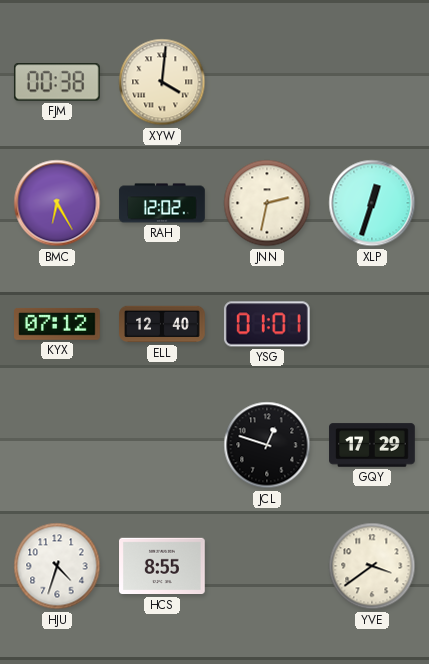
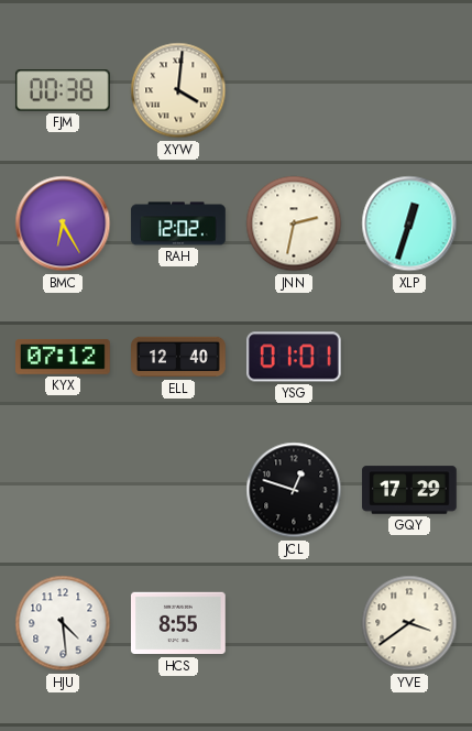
HJU: 4:33 -> 4:29 (63, 623)
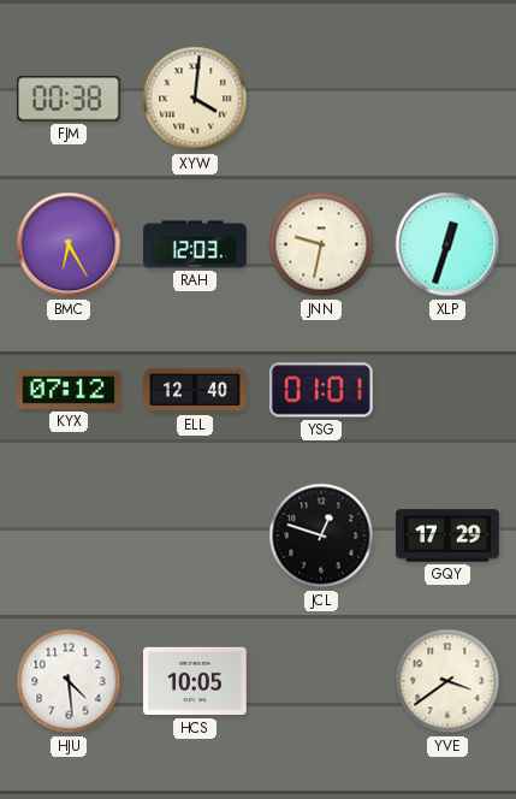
RAH: 12:02 -> 12:03 (195, 244)
JNN: 2:32 -> 9:32 (321, 244)
HCS: 8:55 -> 10:05 (196, 681)
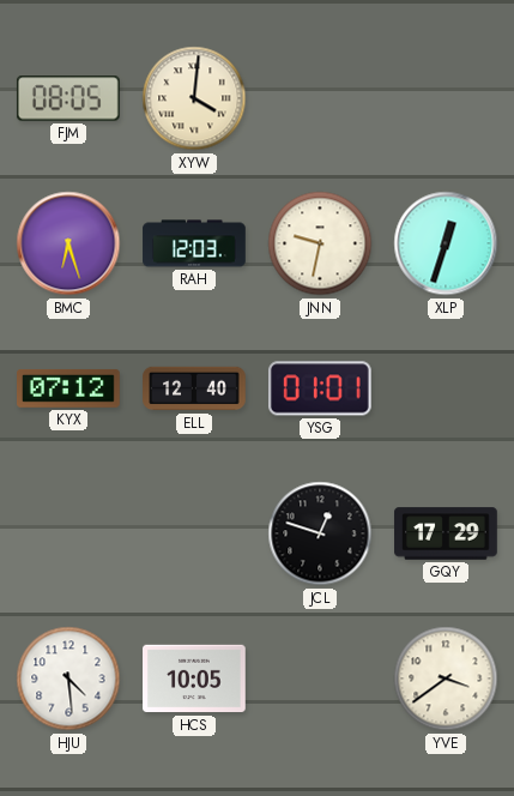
FJM: 00:38 -> 08:05 (68, 98)
BMC: 6:25 -> 6:27 (68, 243)
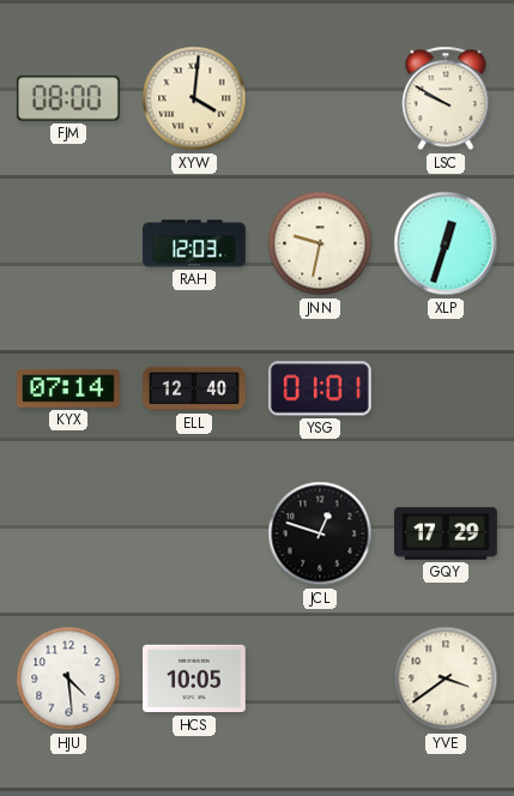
FJM: 08:05 -> 08:00 (68, 98)
LSC: none -> 9:50 (446, 98)
BMC: 6:27 -> none (68, 243)
KYX: 07:12 -> 07:14 (69, 388)
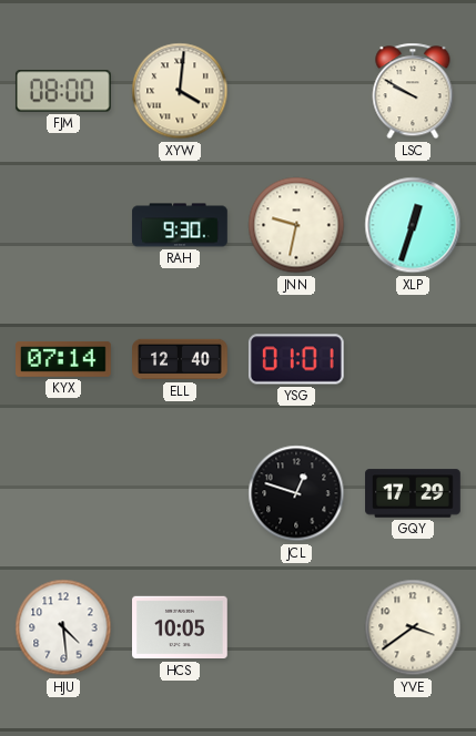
RAH: 12:03 -> 9:30 (180, 225)
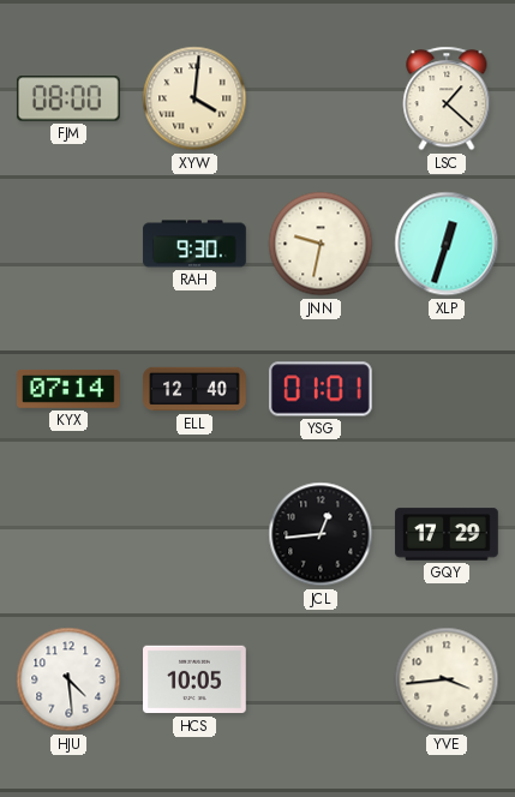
LSC: 9:50 -> 1:22 (447, 98)
JCL: 12:48 -> 12:44 (321, 534)
YVE: 3:39 -> 3:44 (447, 679)
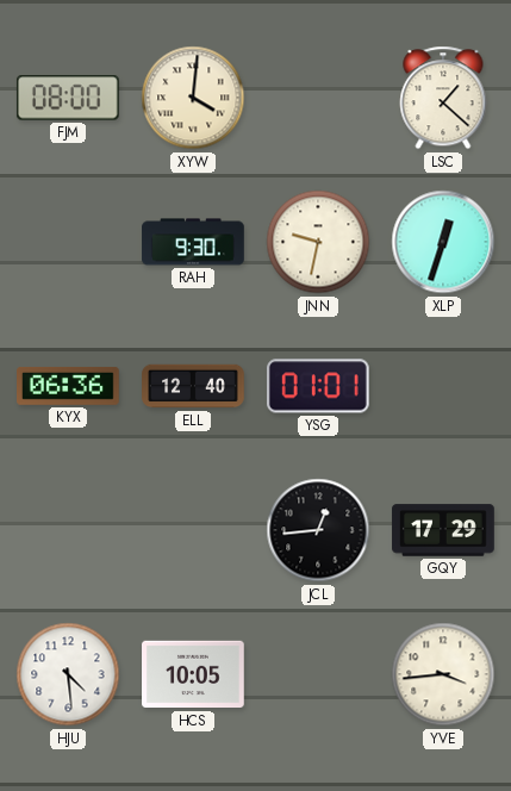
KYX: 07:14 -> 06:36 (69, 386)
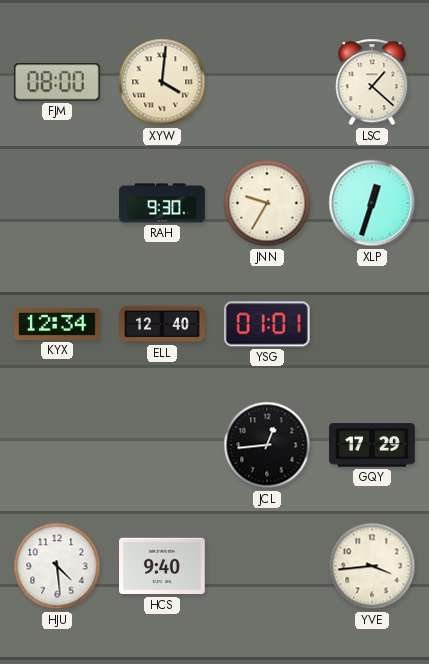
JNN: 9:32 -> 9:35 (267, 203)
KYX: 06:36 -> 12:34 (58, 324)
HCS: 10:05 -> 9:40 (163, 566)
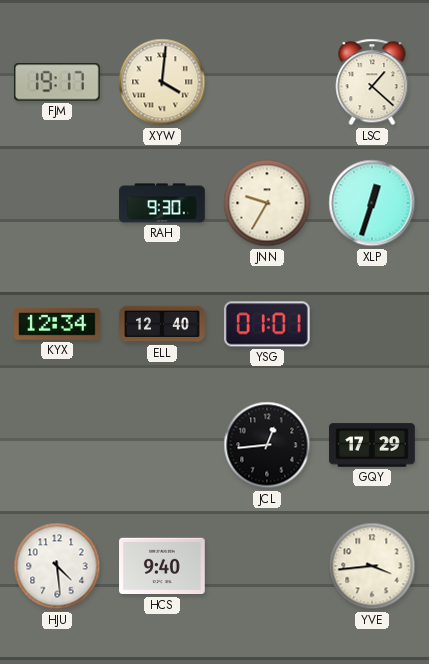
FJM: 08:00 -> 19:17 (57, 82)
